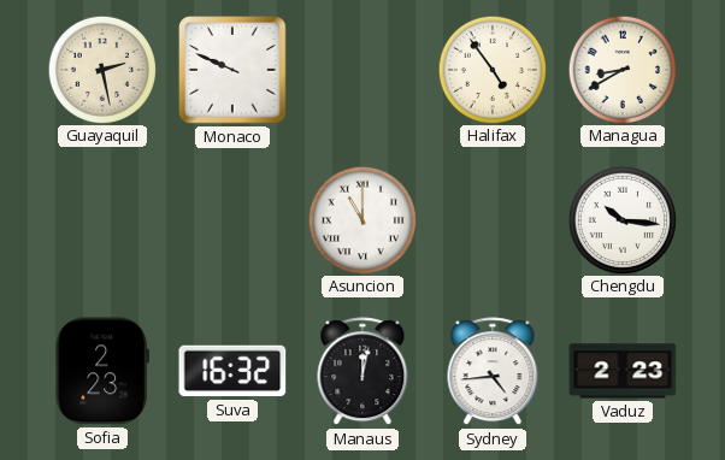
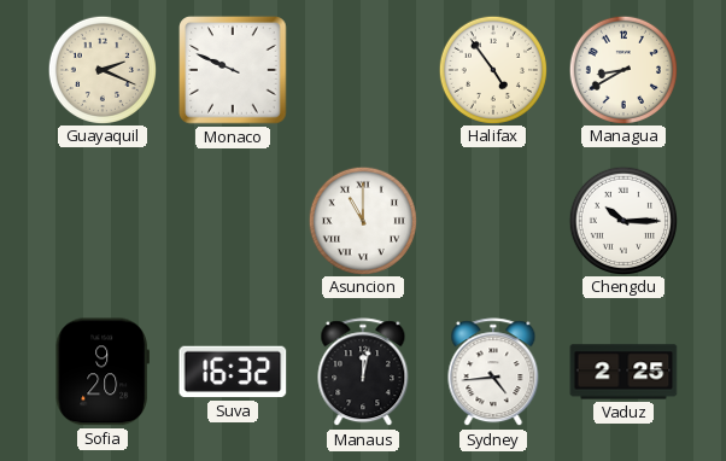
Guayaquil: 2:28 -> 2:19 (101, 69)
Chengdu: 10:16 -> 10:15 (622, 220)
Sofia: 2:23 -> 9:20 (103, 372)
Vaduz: 2:23 -> 2:25 (623, 372)
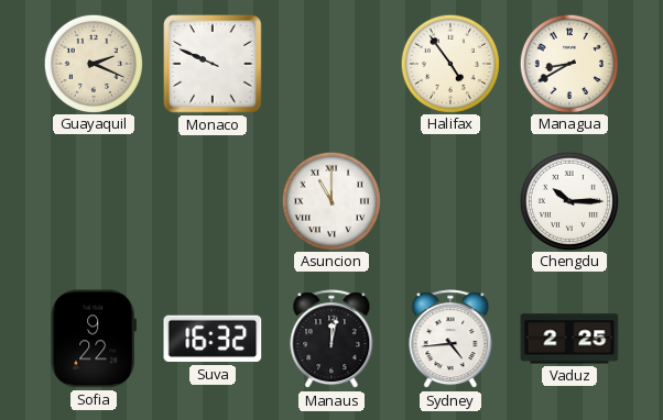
Sofia: 9:20 -> 9:22 (94, 339)
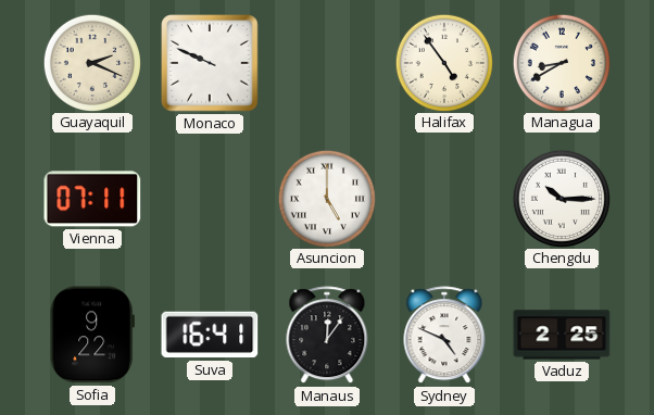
Vienna: none -> 07:11 (92, 199)
Asuncion: 11:00 -> 5:00 (326, 198)
Suva: 16:32 -> 16:41 (210, 335)
Manaus: 12:02 -> 12:06 (327, 336)
Sydney: 4:44 -> 4:49 (444, 336)
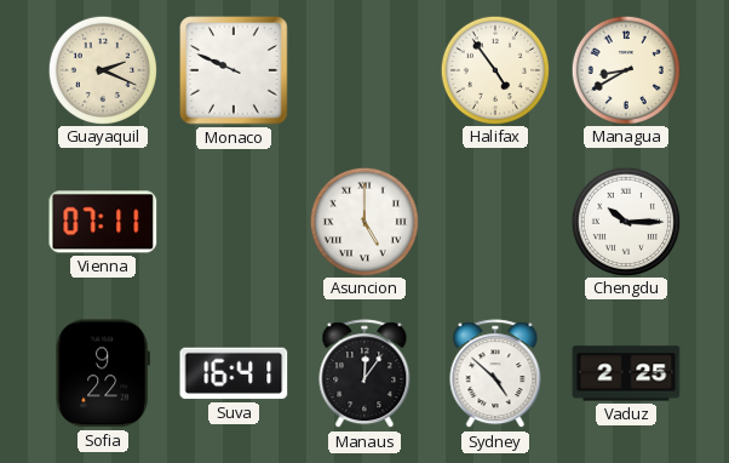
Sydney: 4:49 -> 4:52 (495, 375)
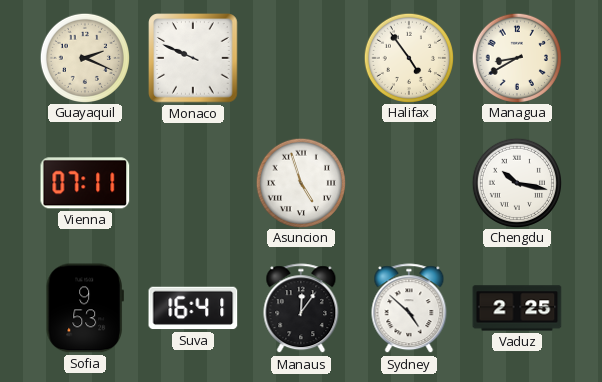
Asuncion: 5:00 -> 4:57 (300, 182)
Chengdu: 10:15 -> 10:17 (516, 182)
Sofia: 9:22 -> 9:53 (85, 308)
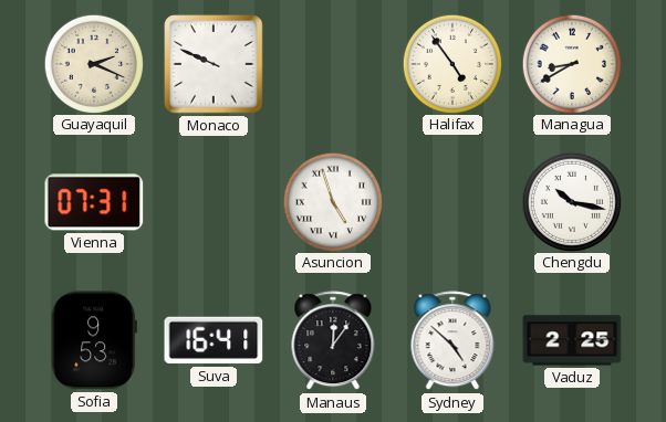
Vienna: 07:11 -> 07:31 (94, 202)
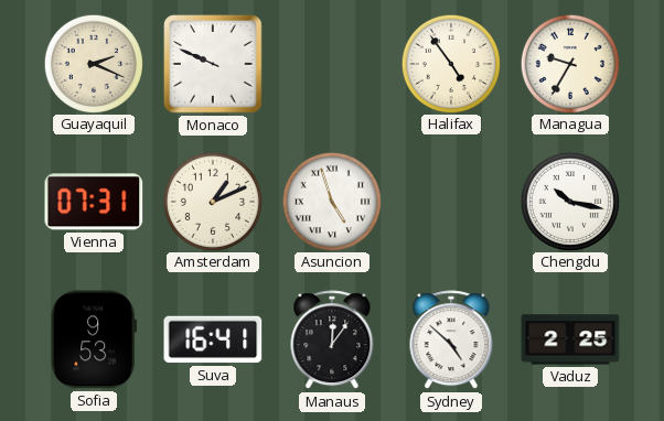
Managua: 8:40 -> 9:35 (569, 63)
Amsterdam: none -> 1:11 (212, 201)
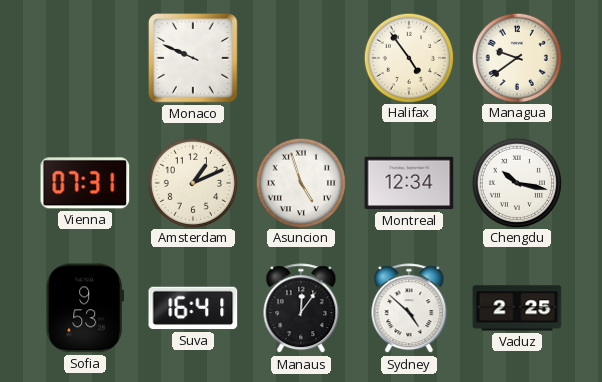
Guayaquil: 2:19 -> none (93, 63)
Managua: 9:35 -> 9:39 (516, 57)
Montreal: none -> 12:34 (409, 183)
